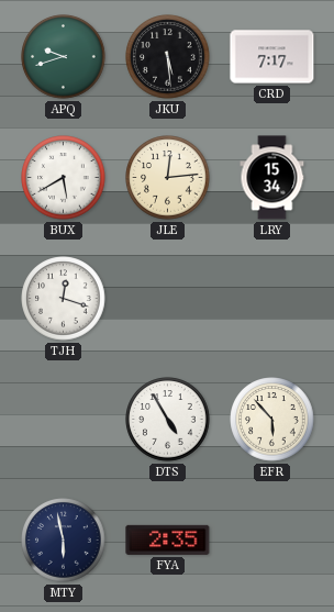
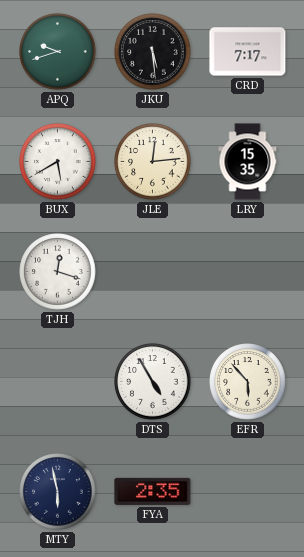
LRY: 15:34 -> 15:35 (248, 162)
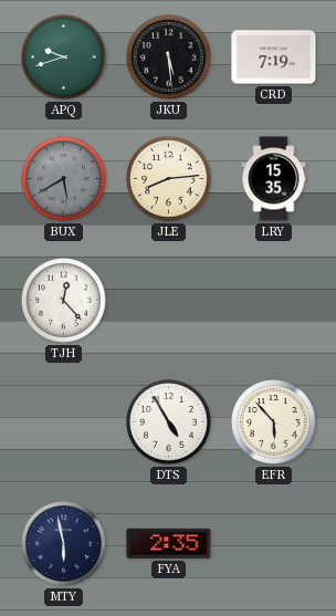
CRD: 7:17 -> 7:19 (274, 58)
BUX dial: white -> grey (64, 179)
JLE: 12:14 -> 8:14 (169, 179)
TJH: 12:18 -> 12:23 (64, 301)
